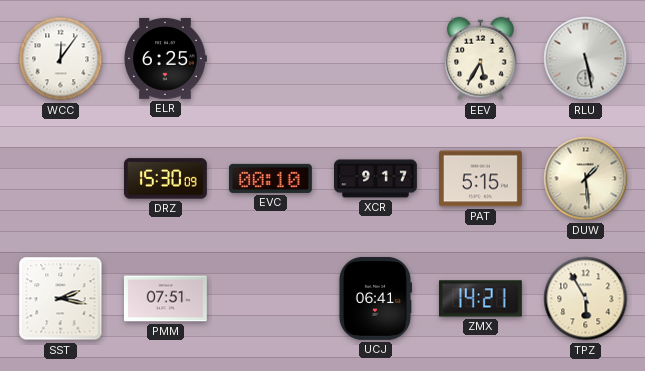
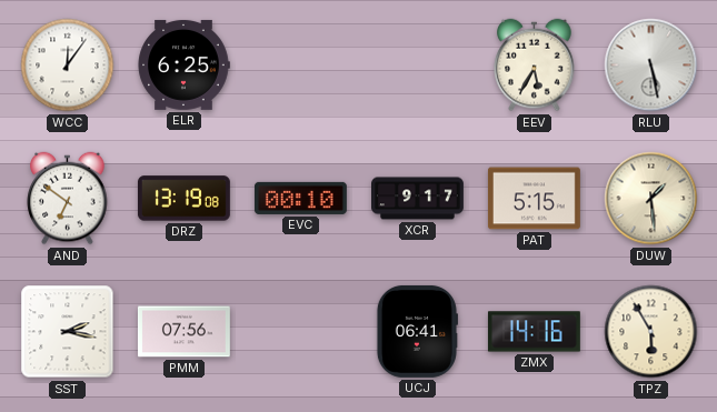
AND: none -> 6:51 (68, 199)
DRZ: 15:30 -> 13:19 (183, 199)
PMM: 07:51 -> 07:56 (183, 332)
ZMX: 14:21 -> 14:16 (534, 332)
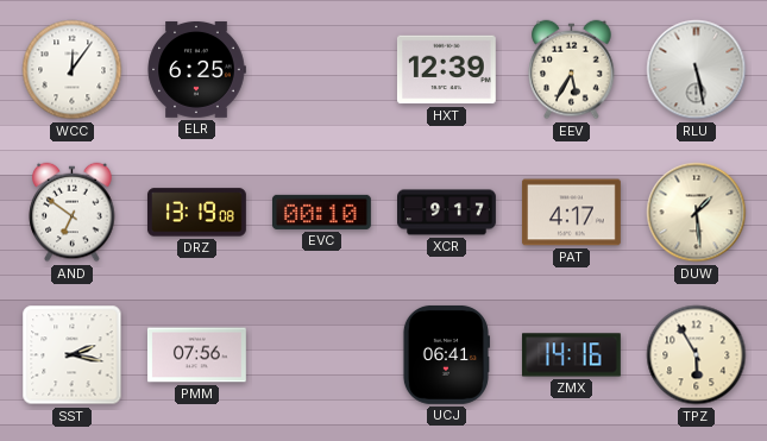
HXT: none -> 12:39 (446, 70)
PAT: 5:15 -> 4:17 (571, 213)
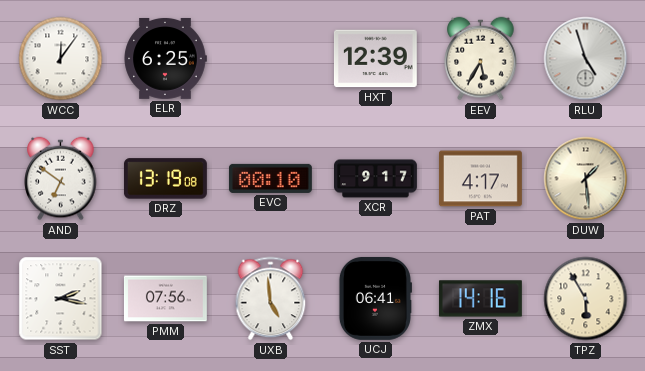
RLU: 5:28 -> 4:57 (586, 59)
UXB: none -> 4:59 (271, 299)
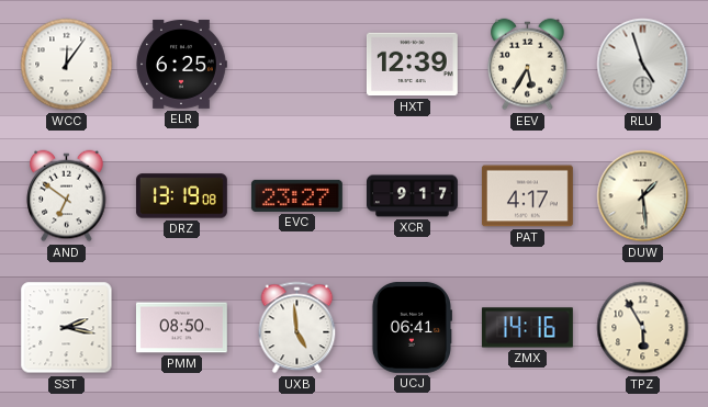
EVC: 00:10 -> 23:27 (296, 195)
PMM: 07:56 -> 08:50 (181, 328)
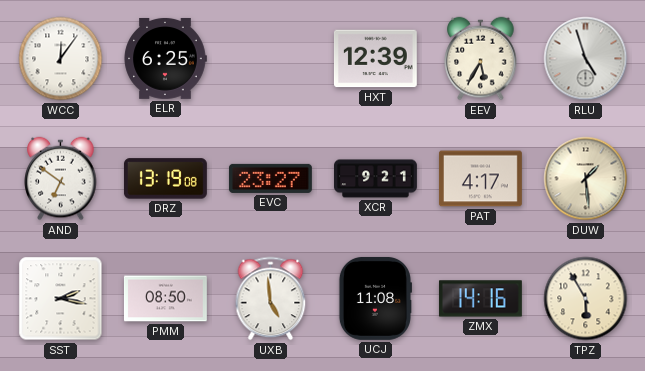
XCR: 9:17 -> 9:21 (376, 179)
UCJ: 06:41 -> 11:08 (375, 298)
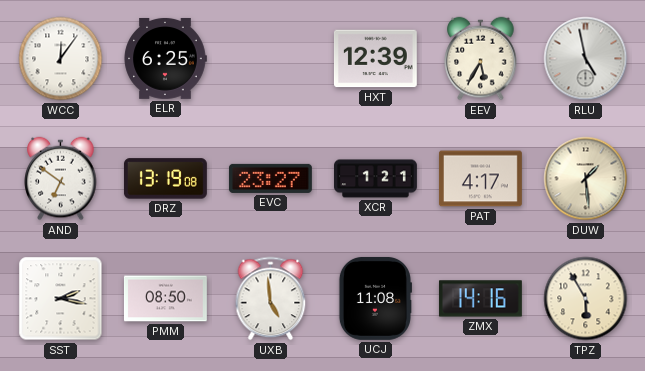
RLU: 4:57 -> 4:58 (586, 59)
XCR: 9:21 -> 1:21 (376, 179)
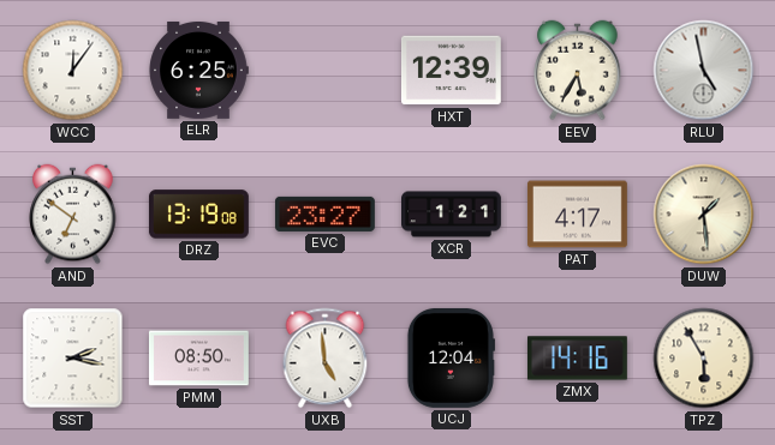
UCJ: 11:08 -> 12:04 (451, 357)
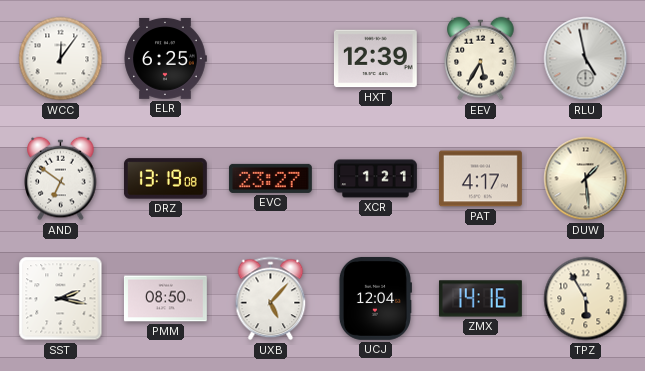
UXB: 4:59 -> 5:07 (271, 299)
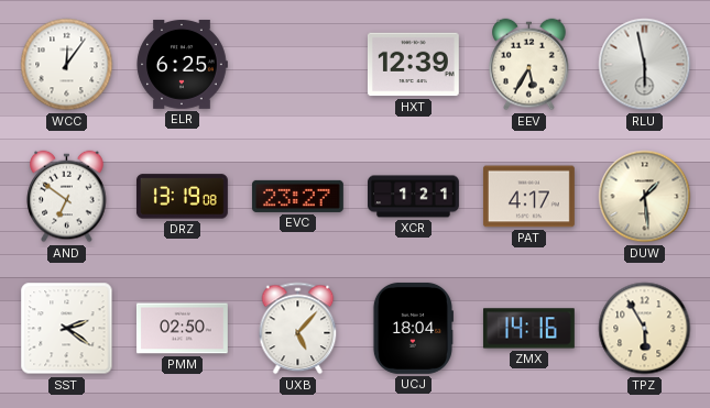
RLU: 4:58 -> 5:58 (645, 65)
SST: 2:17 -> 2:21 (67, 329)
PMM: 08:50 -> 02:50 (182, 329)
UCJ: 12:04 -> 18:04 (413, 328)
